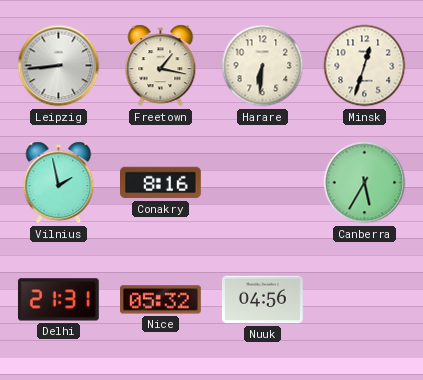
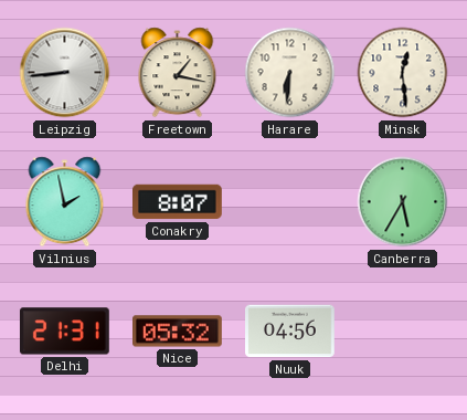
Minsk: 12:33 -> 12:29 (403, 73)
Conakry: 8:16 -> 8:07 (178, 202)
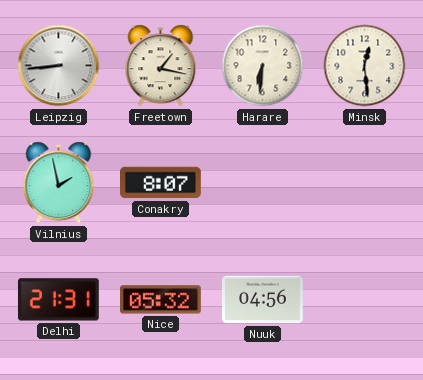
Canberra: 5:35 -> none (403, 202)
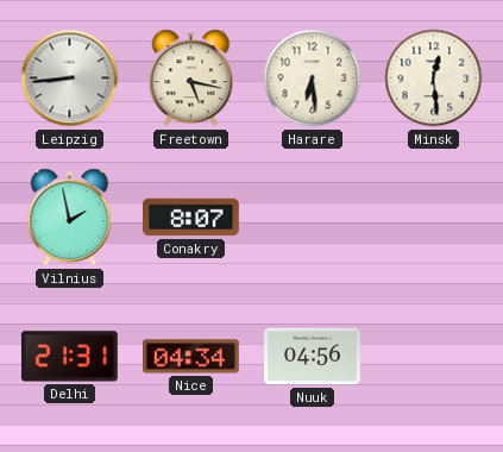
Freetown: 1:17 -> 5:17 (191, 79)
Harare: 6:31 -> 6:29 (313, 79)
Nice: 05:32 -> 04:34 (191, 357)
